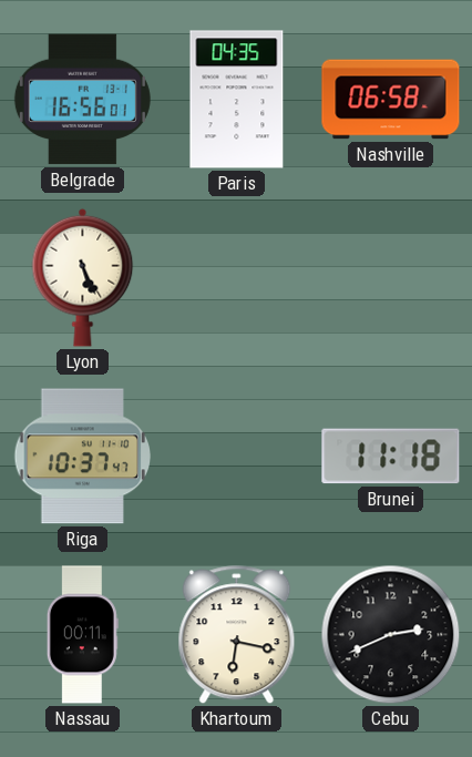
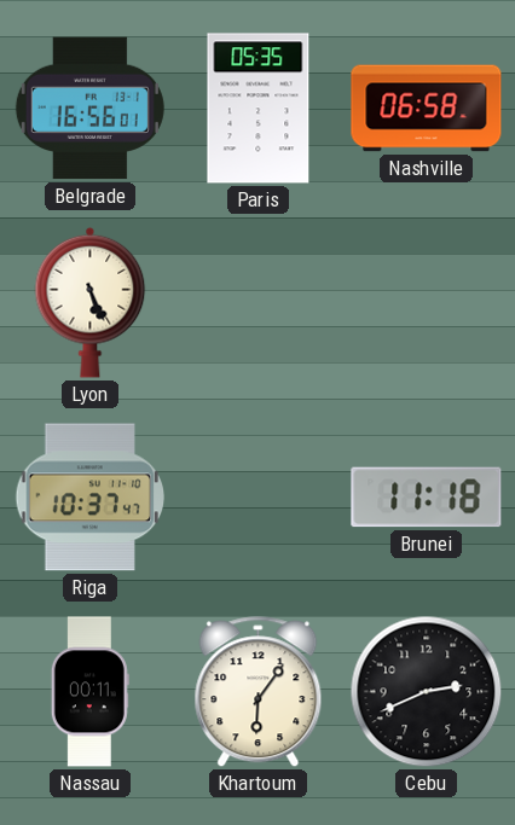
Paris: 04:35 -> 05:35 (259, 109)
Khartoum: 6:17 -> 6:06 (259, 692)
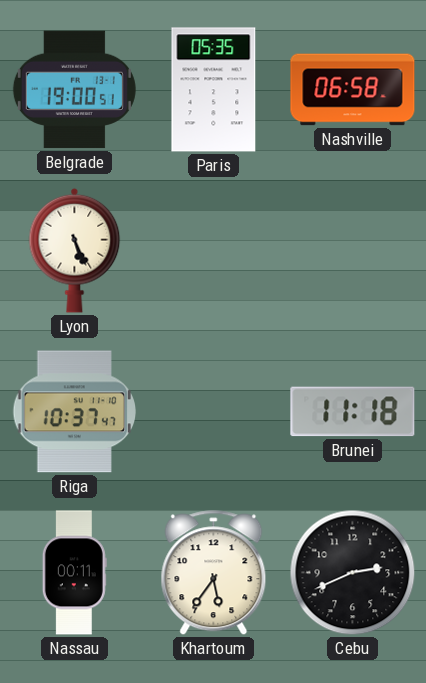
Belgrade: 16:56 -> 19:00 (74, 90)
Khartoum: 6:06 -> 5:36 (214, 573)
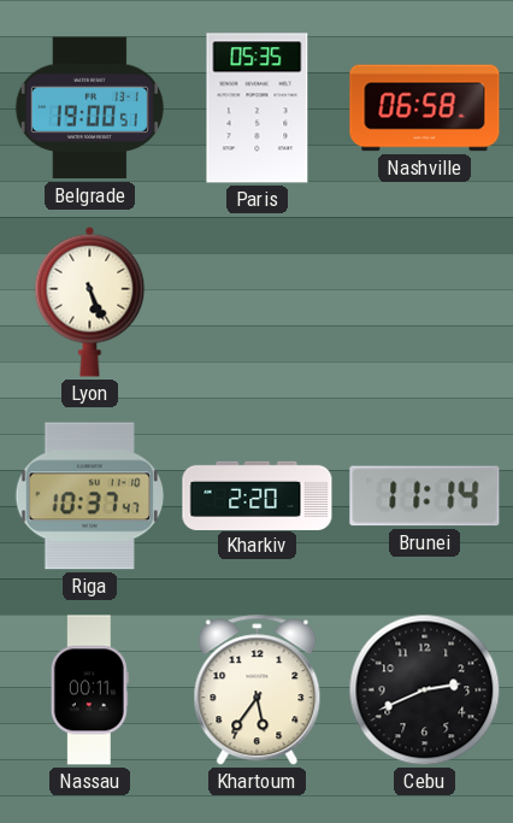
Kharkiv: none -> 2:20 (258, 495)
Brunei: 11:18 -> 11:14 (425, 496)
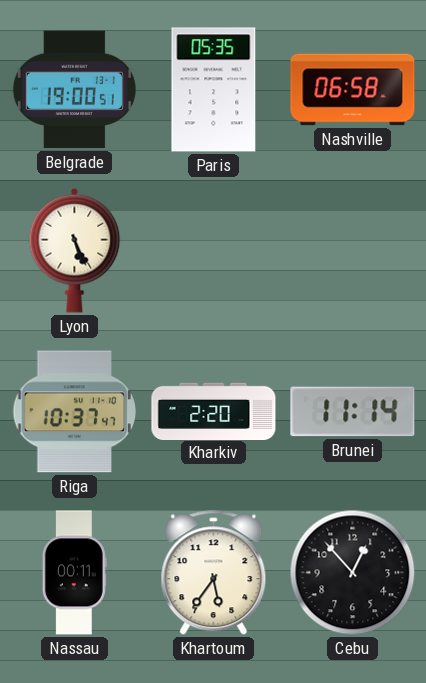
Cebu: 2:41 -> 12:53 (353, 573)
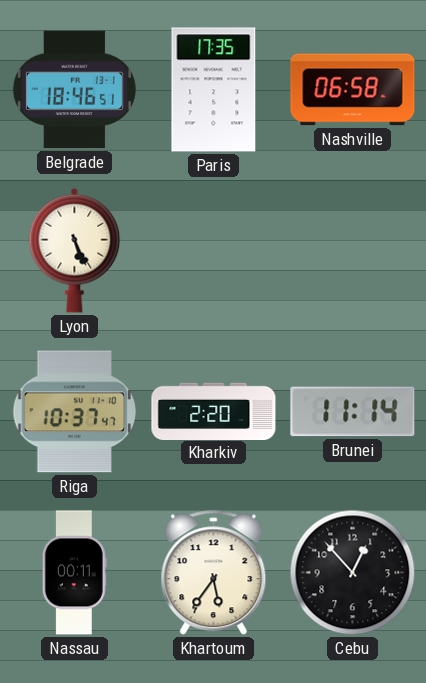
Belgrade: 19:00 -> 18:46 (74, 90)
Paris: 05:35 -> 17:35 (214, 90)
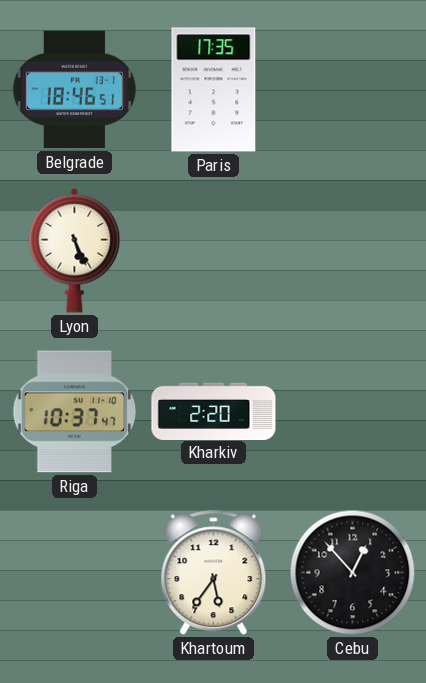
Nashville: 06:58 -> none (353, 90)
Brunei: 11:14 -> none (353, 412)
Nassau: 00:11 -> none (74, 573)
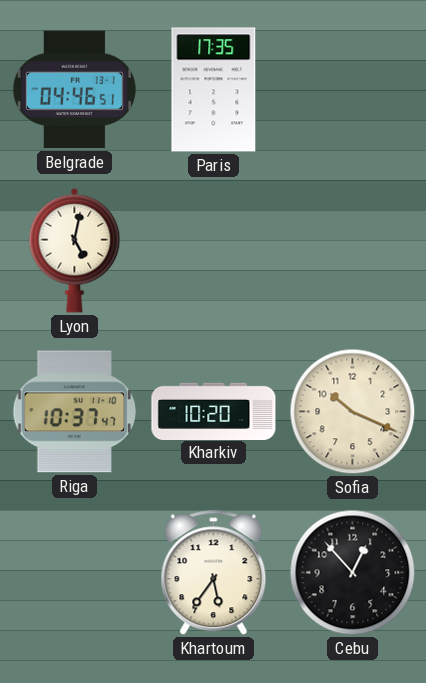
Belgrade: 18:46 -> 04:46 (74, 90)
Lyon: 5:26 -> 5:02 (75, 250)
Kharkiv: 2:20 -> 10:20 (214, 411)
Sofia: none -> 10:19 (353, 412)
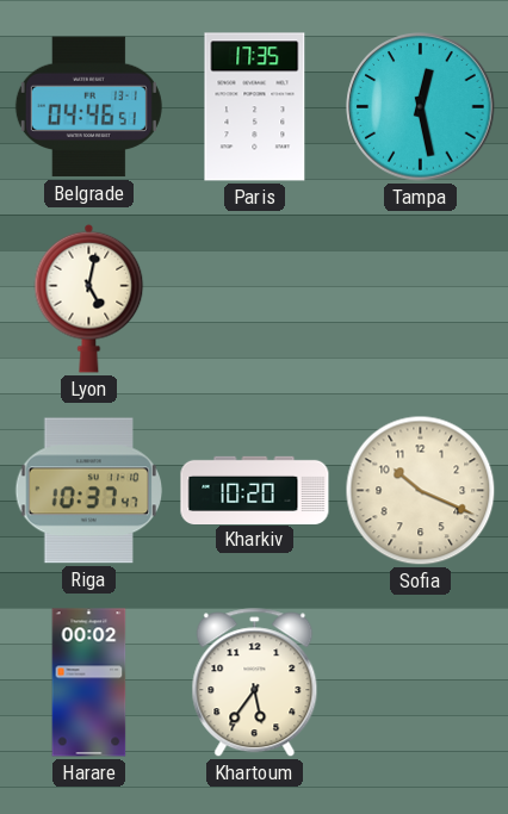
Tampa: none -> 12:28 (421, 107)
Harare: none -> 00:02 (89, 683)
Cebu: 12:53 -> none (353, 573)
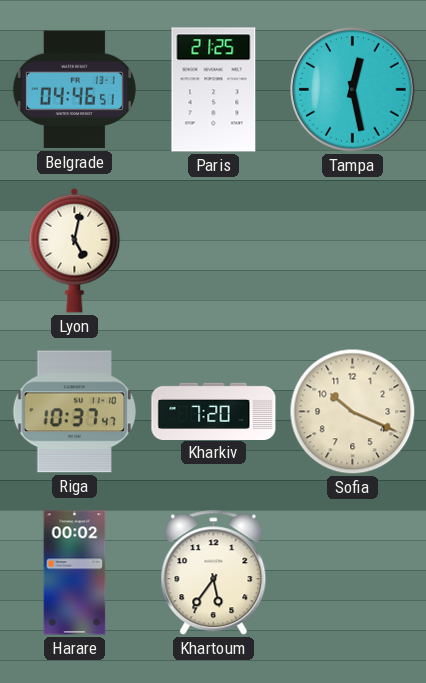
Paris: 17:35 -> 21:25 (214, 90)
Kharkiv: 10:20 -> 7:20 (214, 411)
